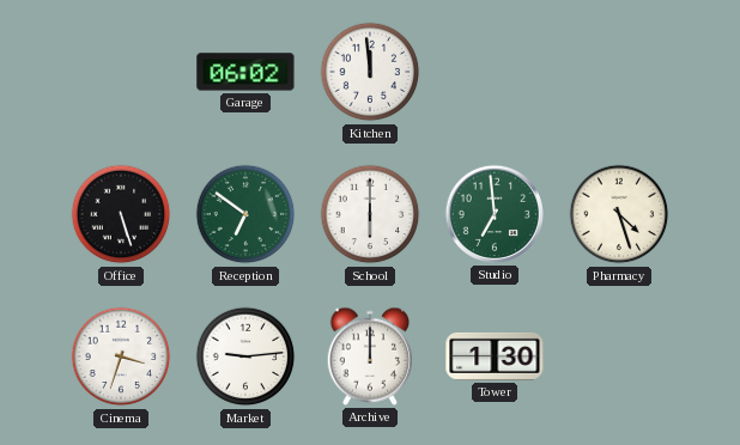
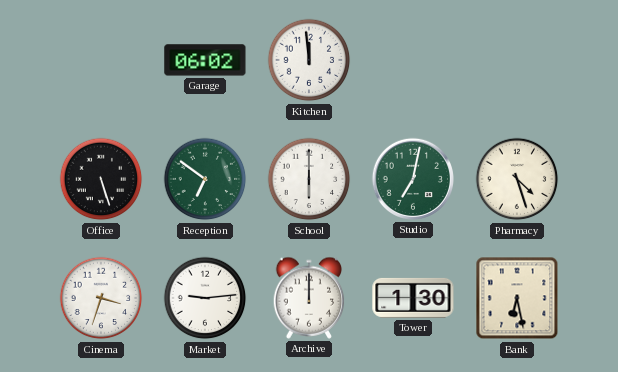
Studio: 6:59 -> 7:02 (413, 179)
Bank: none -> 6:28 (517, 298)
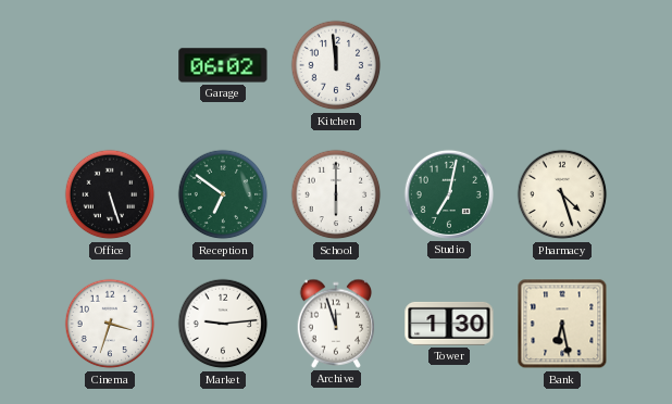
Archive: 12:00 -> 11:57 (336, 324)
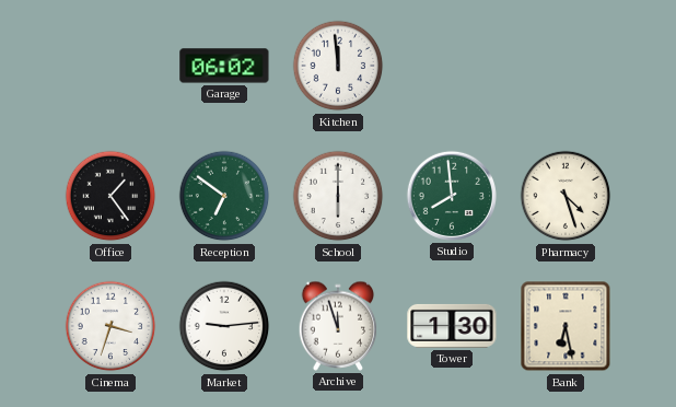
Office: 5:27 -> 1:24 (110, 196)
Studio: 7:02 -> 7:59 (452, 196)
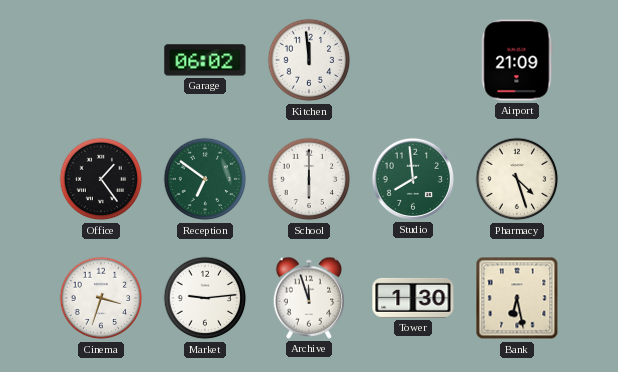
Airport: none -> 21:09 (517, 60)
